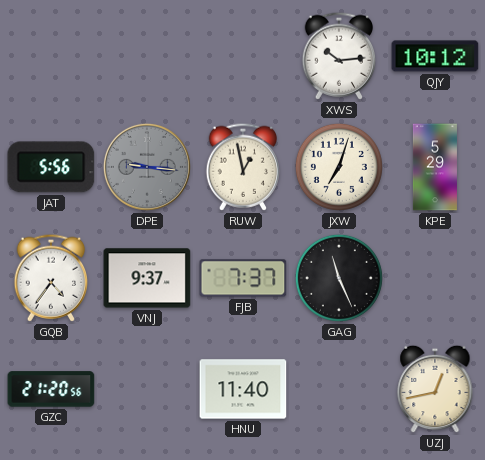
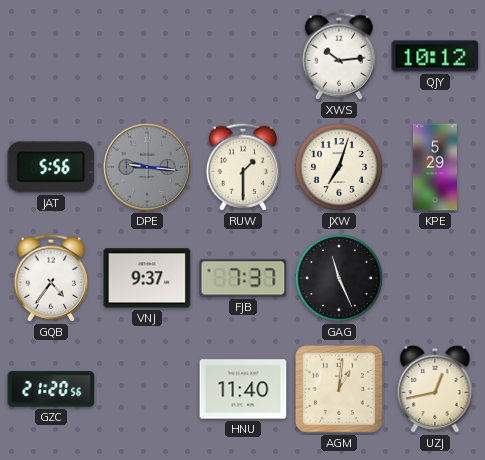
RUW: 12:58 -> 1:30 (242, 167)
AGM: none -> 1:01 (340, 390)
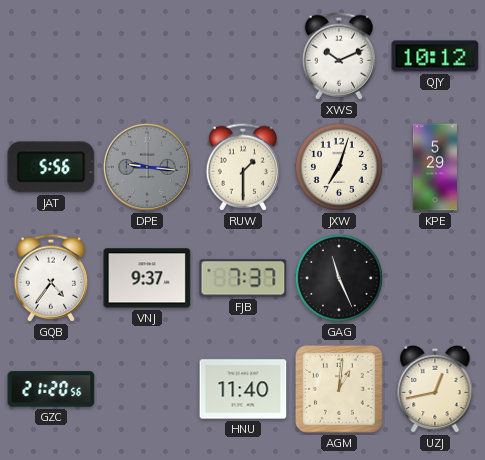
XWS: 10:14 -> 10:11 (338, 56)
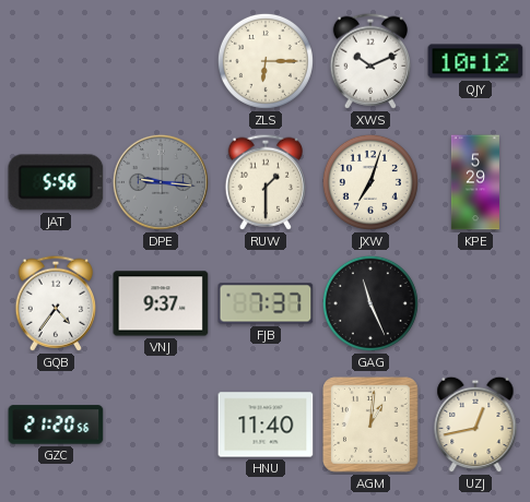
ZLS: none -> 6:15 (266, 61)
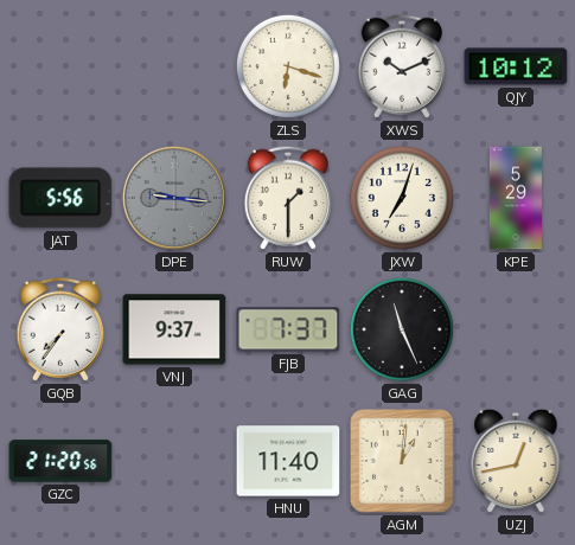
ZLS: 6:15 -> 6:18 (288, 66)
GQB: 4:36 -> 7:36 (59, 329)
